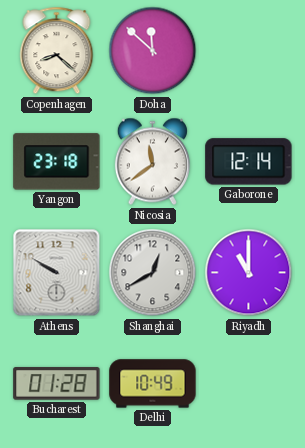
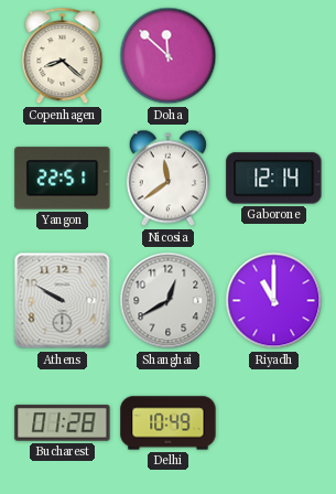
Yangon: 23:18 -> 22:51 (63, 179)
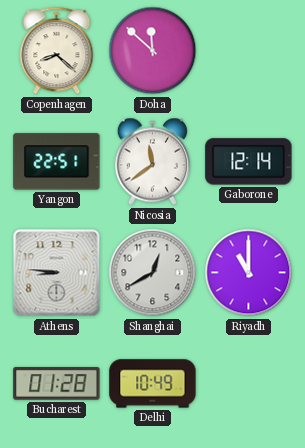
Athens: 9:50 -> 8:46 (57, 273)
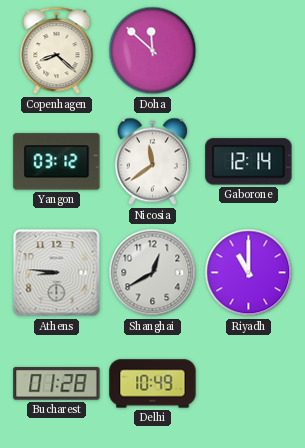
Yangon: 22:51 -> 03:12 (57, 162)
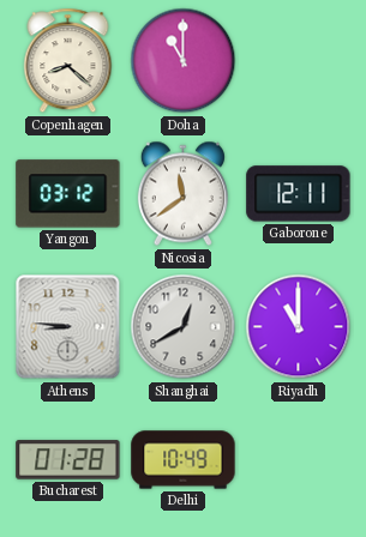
Doha: 11:52 -> 11:00 (184, 61)
Gaborone: 12:14 -> 12:11 (299, 194)
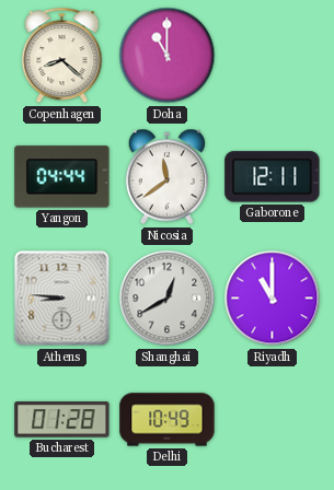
Yangon: 03:12 -> 04:44 (62, 177)
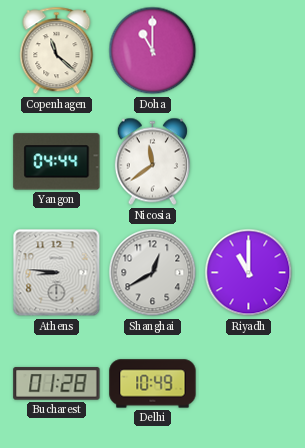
Copenhagen: 8:22 -> 11:22 (57, 51)
Gaborone: 12:11 -> none (273, 177)
